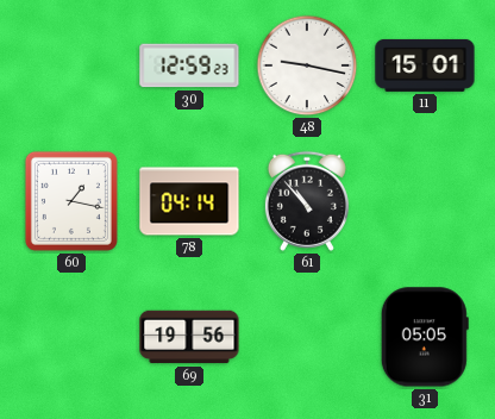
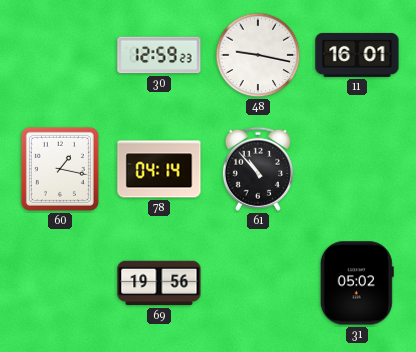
11: 15:01 -> 16:01 (357, 55)
31: 05:05 -> 05:02 (357, 283)
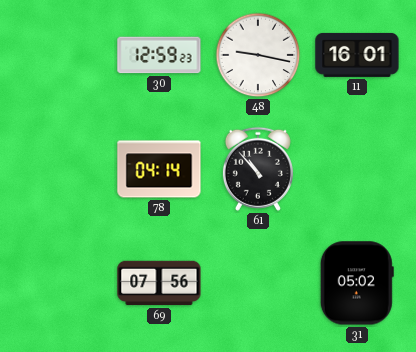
60: 1:17 -> none (60, 169)
69: 19:56 -> 07:56 (159, 283)
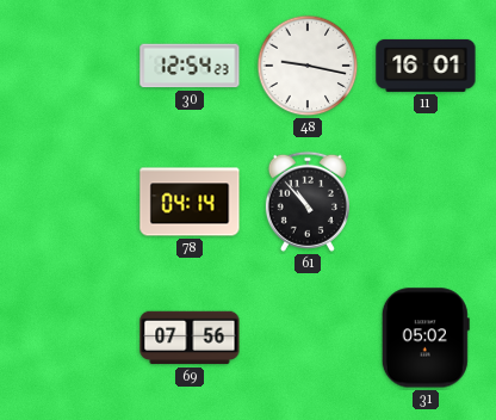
30: 12:59 -> 12:54 (190, 66)
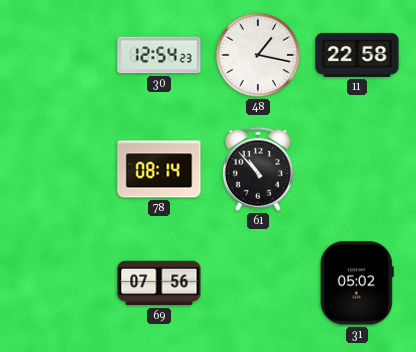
48: 9:17 -> 1:17 (258, 55)
11: 16:01 -> 22:58 (357, 55)
78: 04:14 -> 08:14 (159, 169)
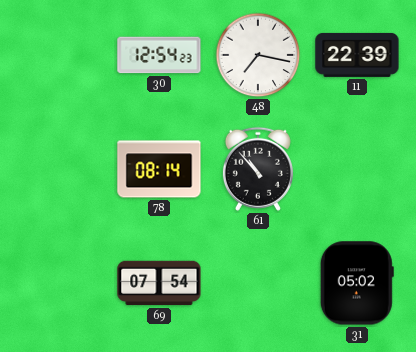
48: 1:17 -> 7:17 (258, 55)
11: 22:58 -> 22:39 (357, 55)
69: 07:56 -> 07:54 (159, 283)
